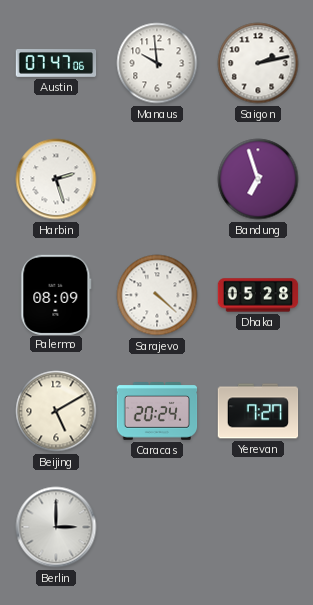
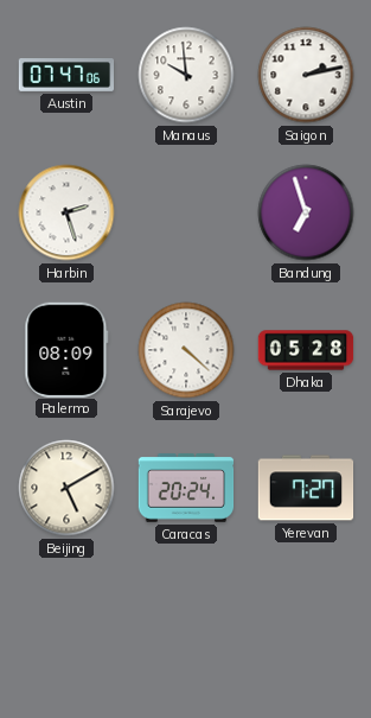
Berlin: 3:00 -> none (56, 527)
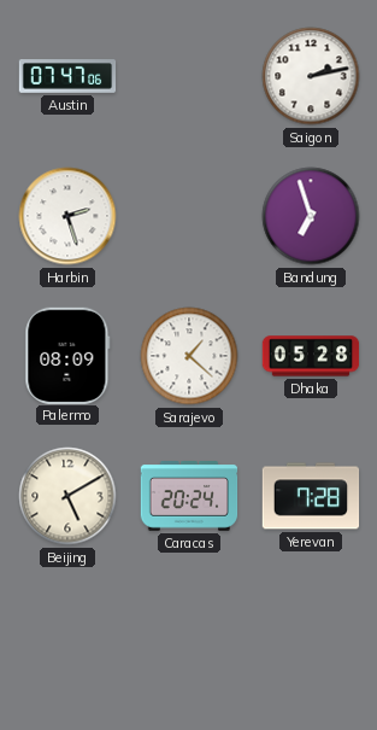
Manaus: 9:59 -> none (186, 75)
Sarajevo: 4:22 -> 1:22 (189, 356)
Yerevan: 7:27 -> 7:28 (311, 496)
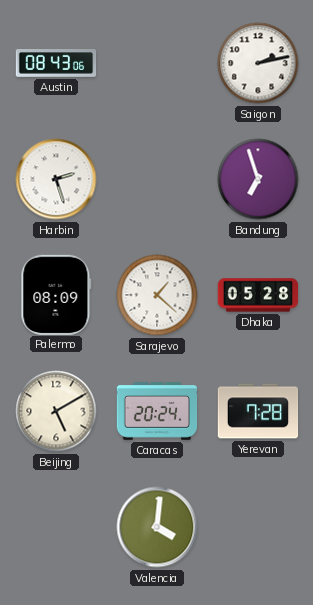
Austin: 07:47 -> 08:43 (56, 64)
Valencia: none -> 4:01 (157, 527)
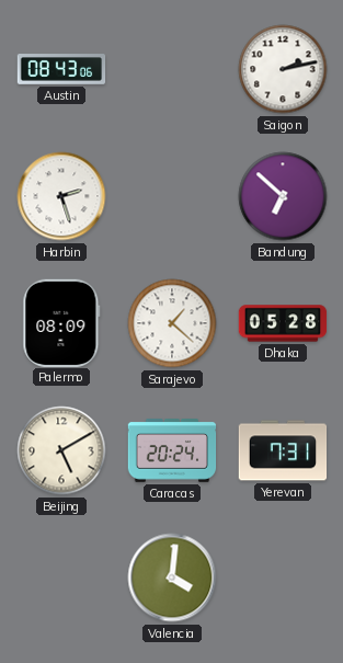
Bandung: 6:57 -> 6:52 (283, 196)
Yerevan: 7:28 -> 7:31 (283, 450)
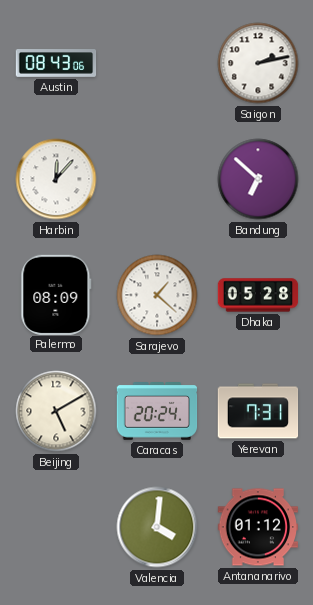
Harbin: 2:27 -> 12:07 (56, 179)
Antananarivo: none -> 01:12 (258, 527)
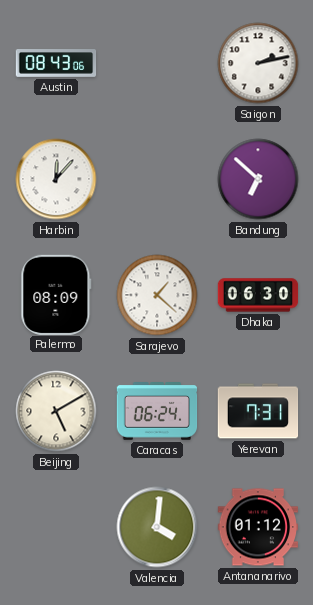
Dhaka: 05:28 -> 06:30 (258, 295)
Caracas: 20:24 -> 06:24 (157, 412)
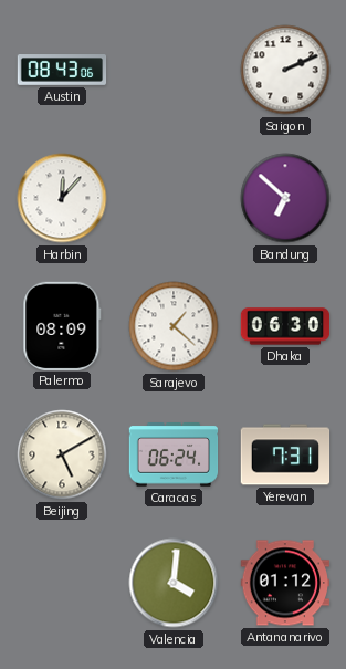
Saigon: 2:13 -> 2:11 (285, 70)
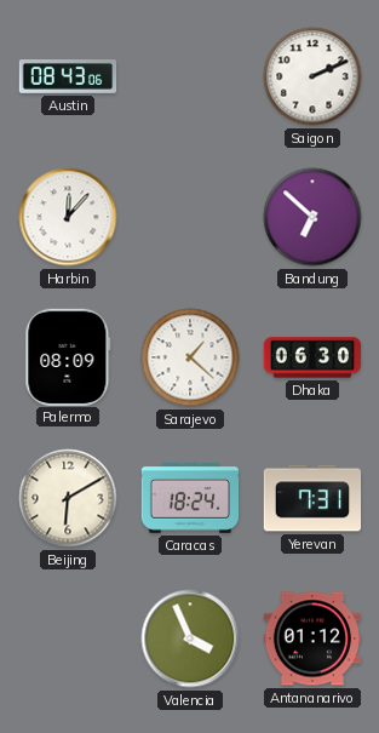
Beijing: 5:10 -> 6:10 (68, 498)
Caracas: 06:24 -> 18:24 (190, 499)
Valencia: 4:01 -> 3:56 (190, 638)
